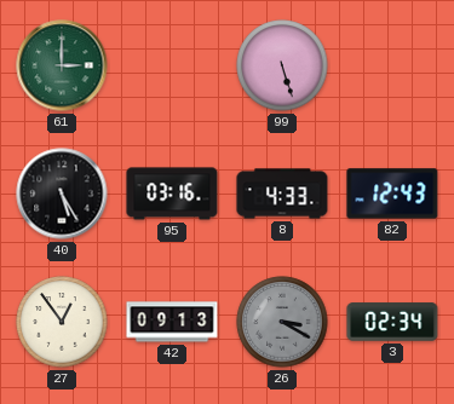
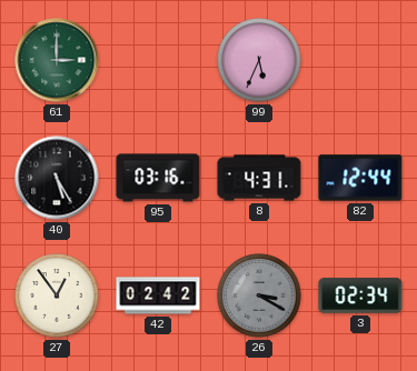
99: 5:27 -> 5:34 (259, 60)
8: 4:33 -> 4:31 (259, 178)
82: 12:43 -> 12:44 (360, 178)
42: 09:13 -> 02:42 (158, 295)
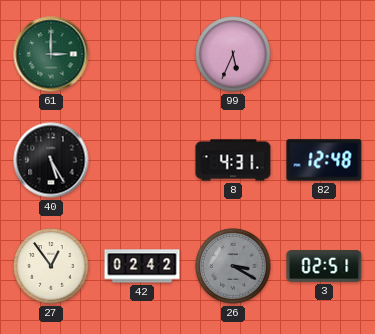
95: 03:16 -> none (158, 178)
82: 12:44 -> 12:48 (324, 160)
3: 02:34 -> 02:51 (324, 266)
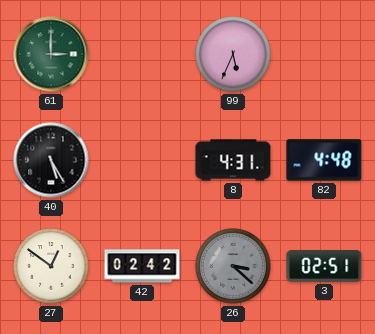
82: 12:48 -> 4:48 (324, 160)
27: 12:54 -> 12:51 (51, 266)
26: 3:20 -> 3:22 (233, 266)
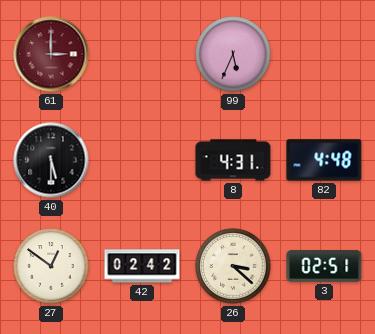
61 dial: green -> burgundy (51, 54)
40: 5:25 -> 5:30 (51, 160)
26 dial: grey -> cream (233, 266)
